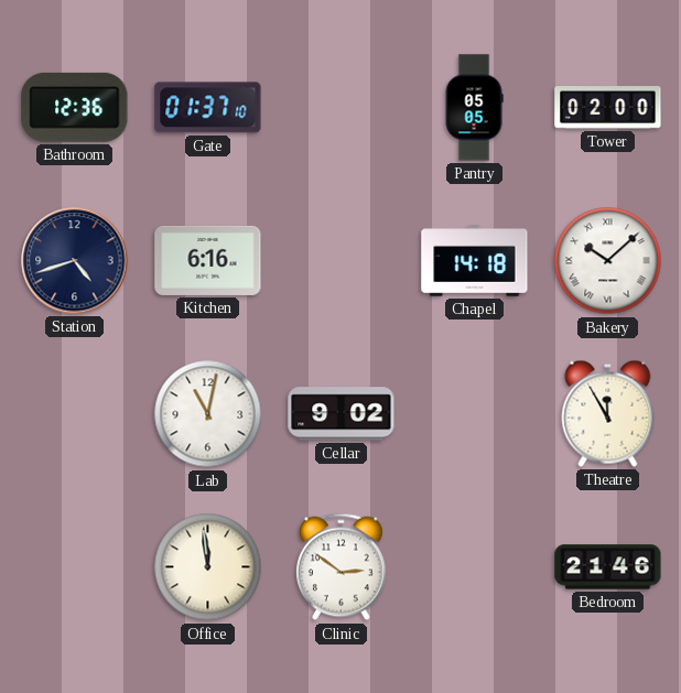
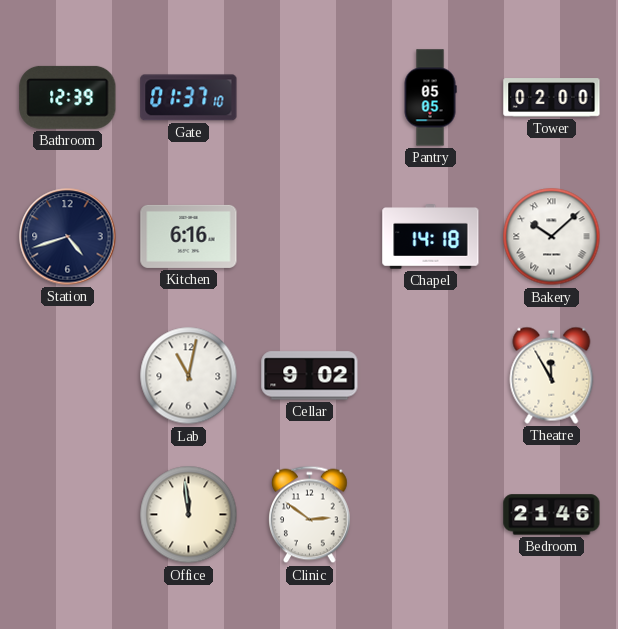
Bathroom: 12:36 -> 12:39 (68, 97)
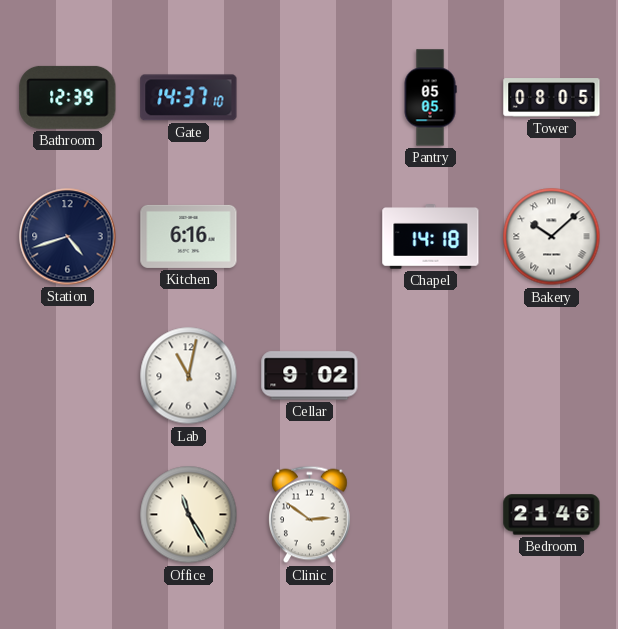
Gate: 01:37 -> 14:37 (189, 98)
Tower: 02:00 -> 08:05 (552, 98)
Theatre: 11:55 -> none (552, 375)
Office: 11:59 -> 11:25 (189, 515)
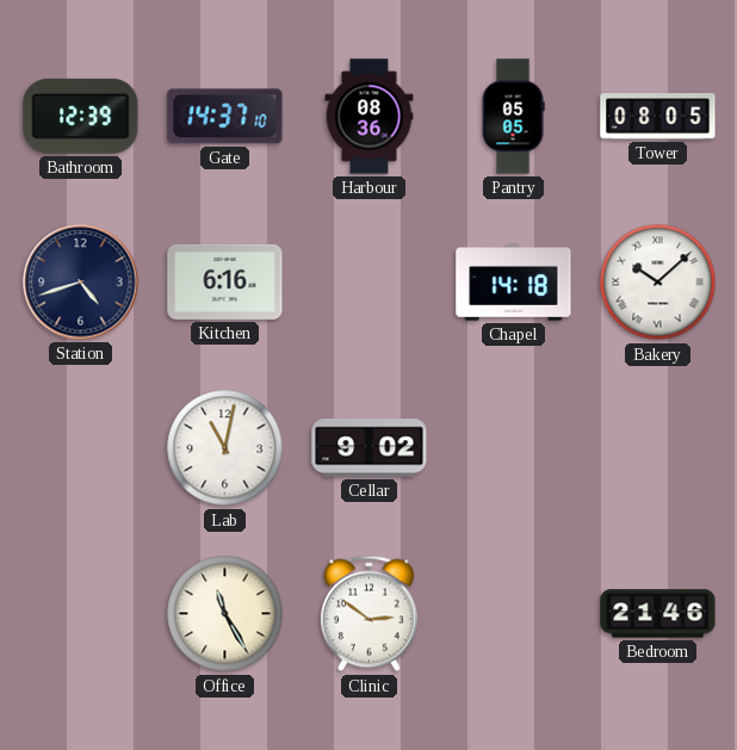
Harbour: none -> 08:36 (370, 117)
